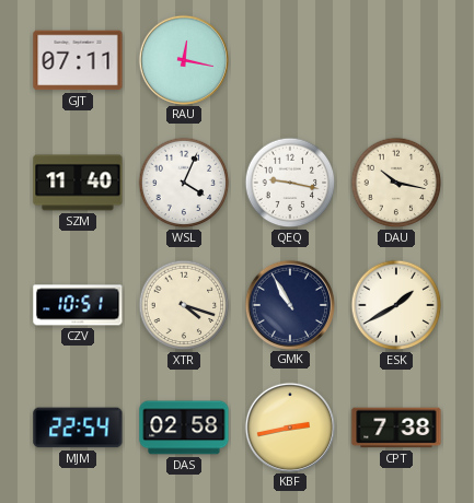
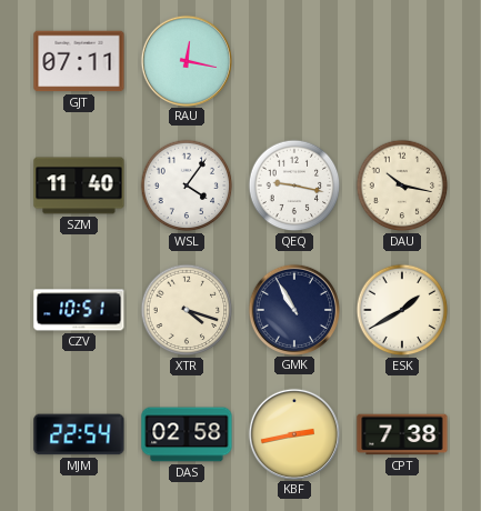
WSL: 4:04 -> 4:06 (187, 186)
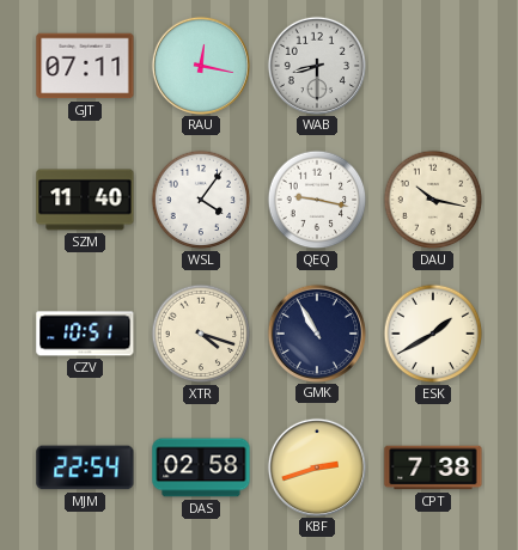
WAB: none -> 8:30 (316, 65)
KBF: 2:43 -> 2:42 (316, 466)
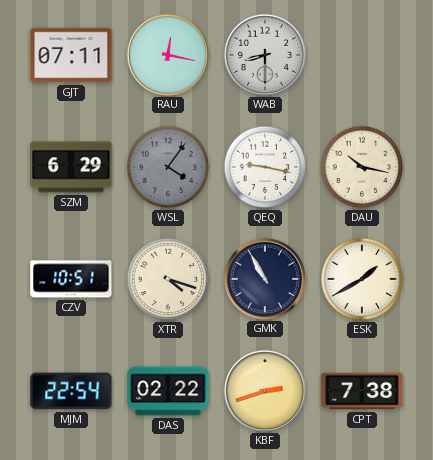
SZM: 11:40 -> 6:29 (71, 167)
WSL dial: white -> grey (168, 167)
DAS: 02:58 -> 02:22 (168, 391)
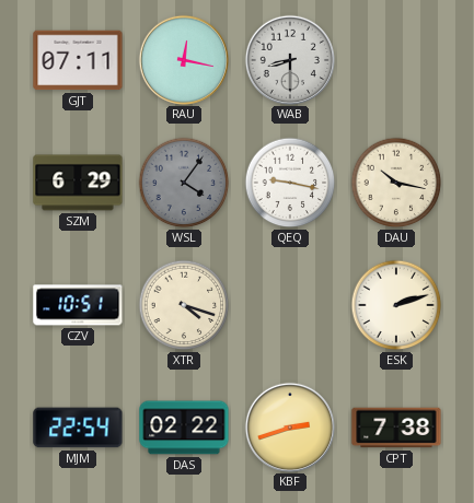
GMK: 10:55 -> none (264, 278)
ESK: 1:40 -> 2:12 (396, 305)
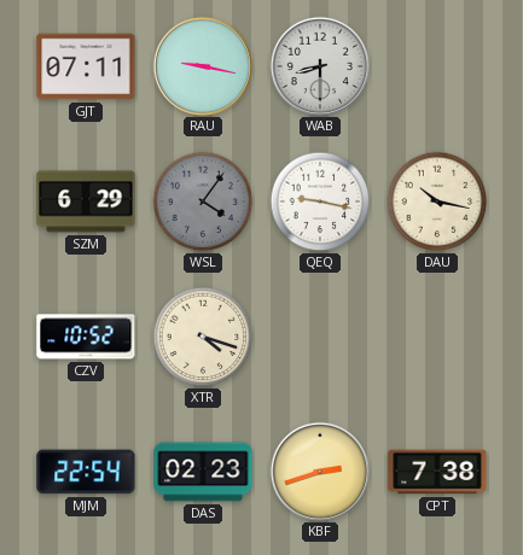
RAU: 12:17 -> 9:17 (202, 65)
CZV: 10:51 -> 10:52 (86, 337)
ESK: 2:12 -> none (396, 305)
DAS: 02:22 -> 02:23 (203, 472)
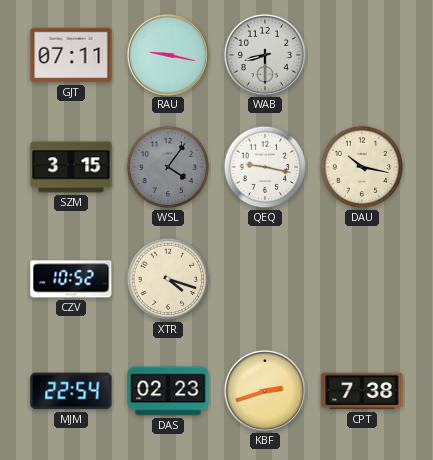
SZM: 6:29 -> 3:15 (71, 167)
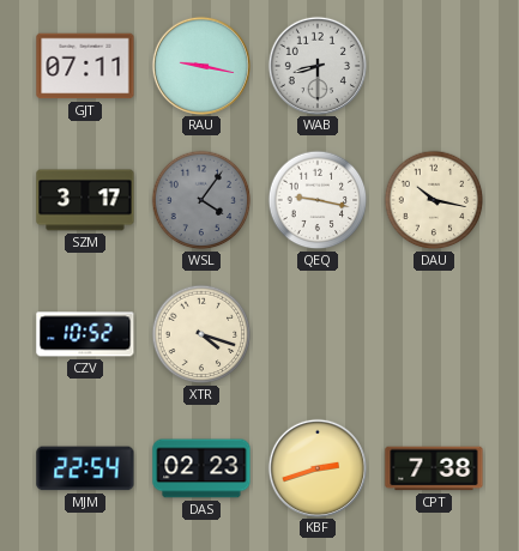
SZM: 3:15 -> 3:17 (85, 200)
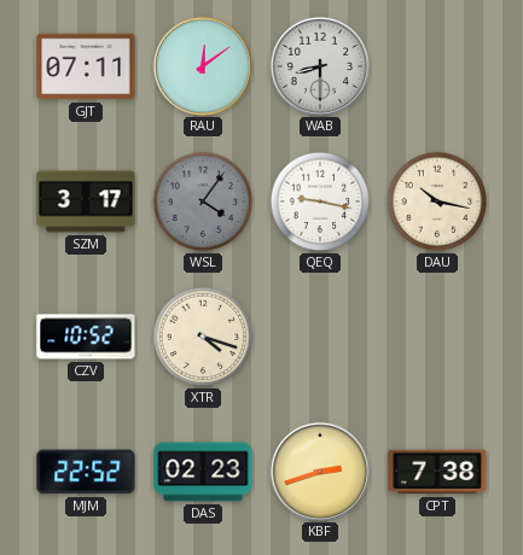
RAU: 9:17 -> 12:09 (202, 65)
MJM: 22:54 -> 22:52 (86, 472)
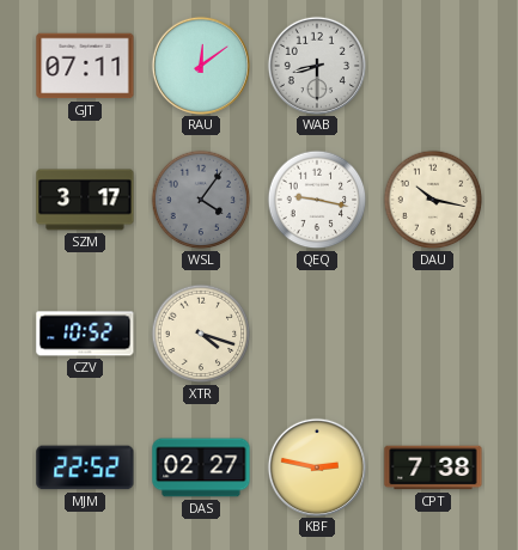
DAS: 02:23 -> 02:27 (201, 467)
KBF: 2:42 -> 2:47 (316, 466)
